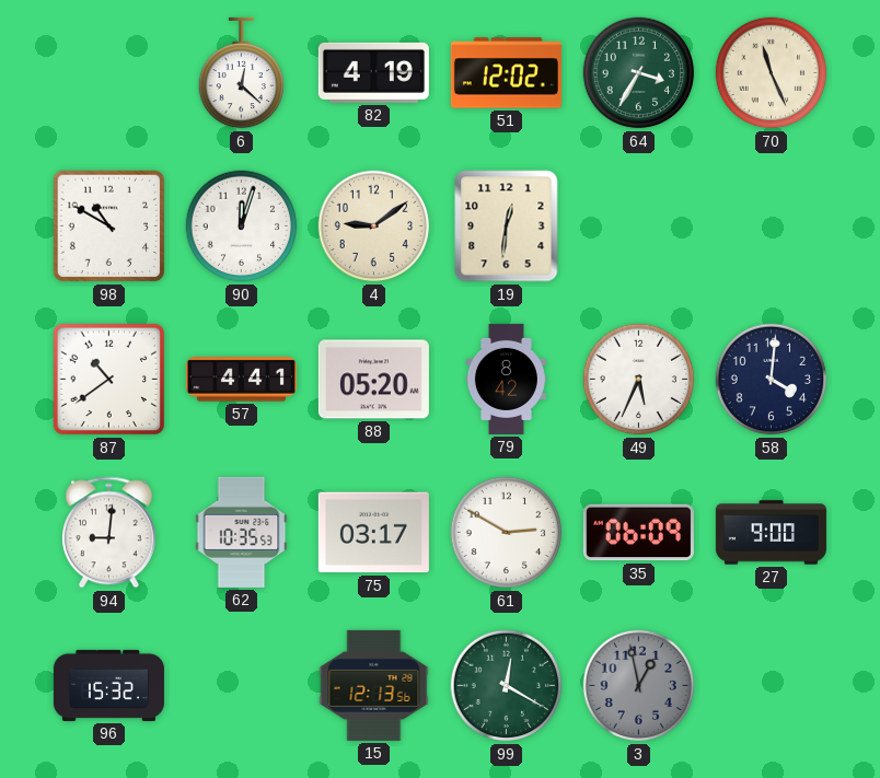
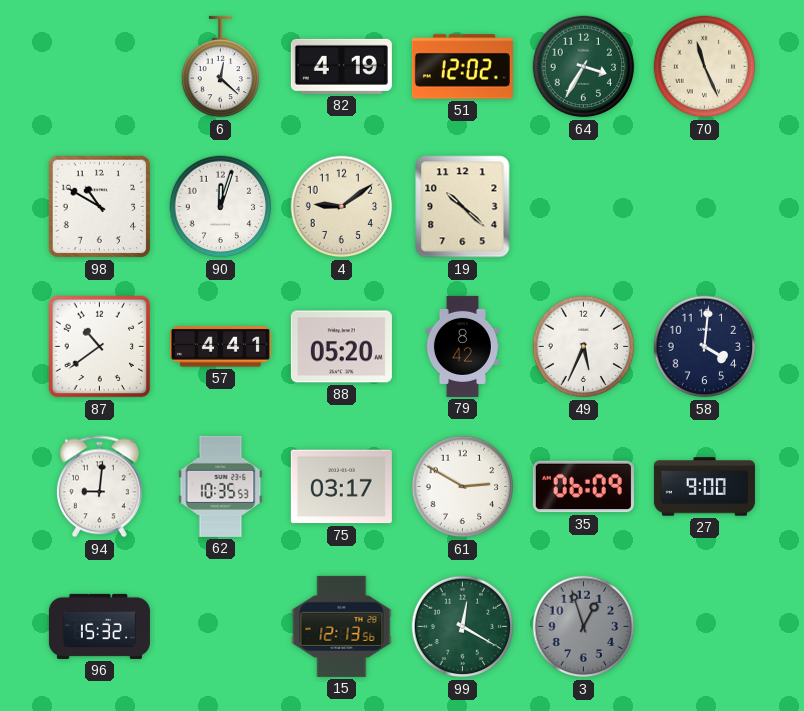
19: 12:31 -> 10:22 (463, 207)
3: 12:58 -> 12:57 (584, 627)
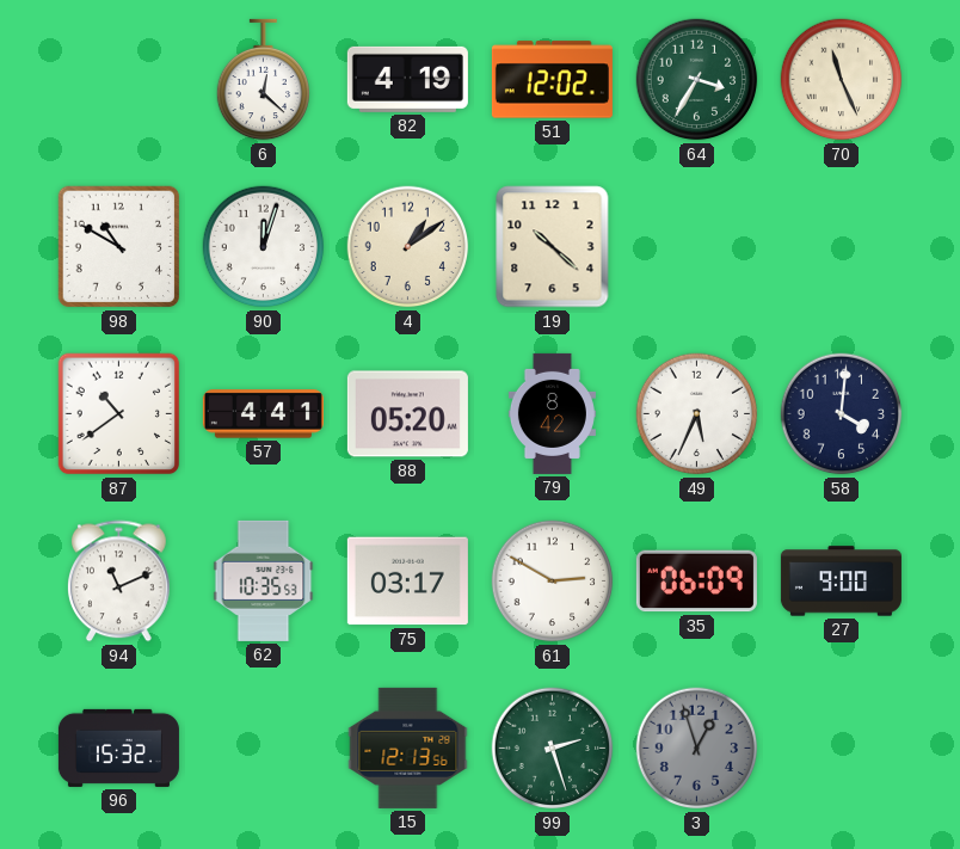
4: 9:09 -> 1:09 (408, 247)
94: 9:01 -> 11:11 (119, 582)
99: 12:20 -> 2:27 (553, 749)
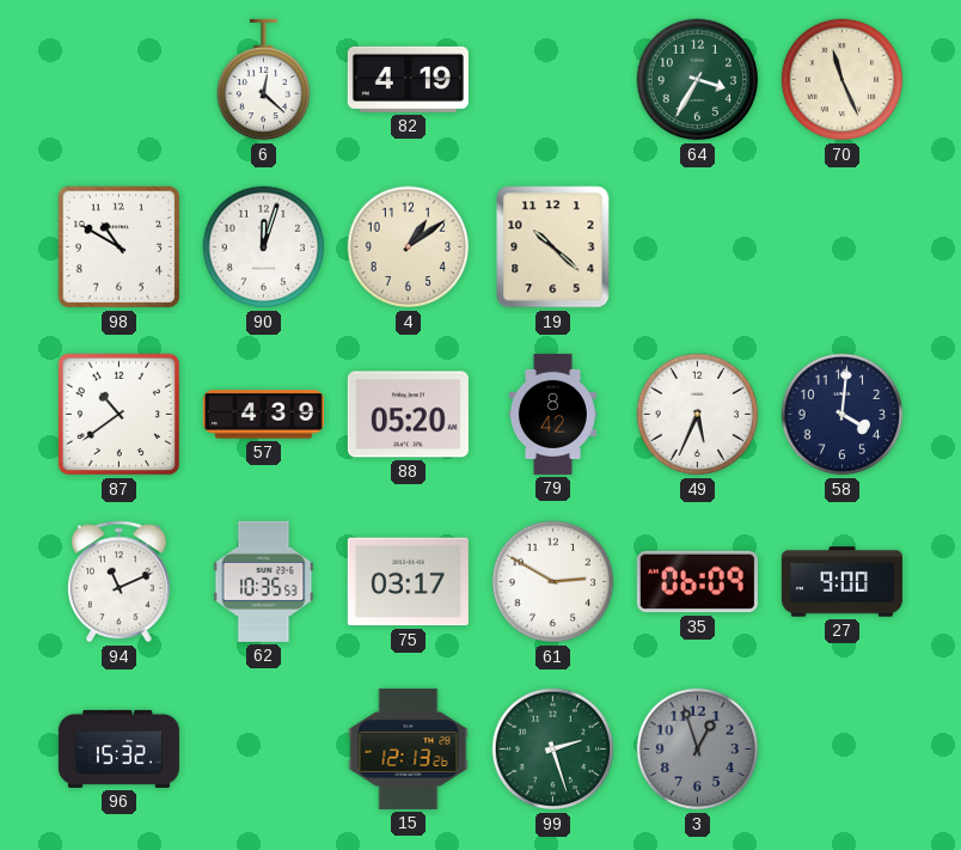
51: 12:02 -> none (552, 80)
57: 4:41 -> 4:39 (263, 415)
15: 12:13:56 -> 12:13:26 (409, 748)
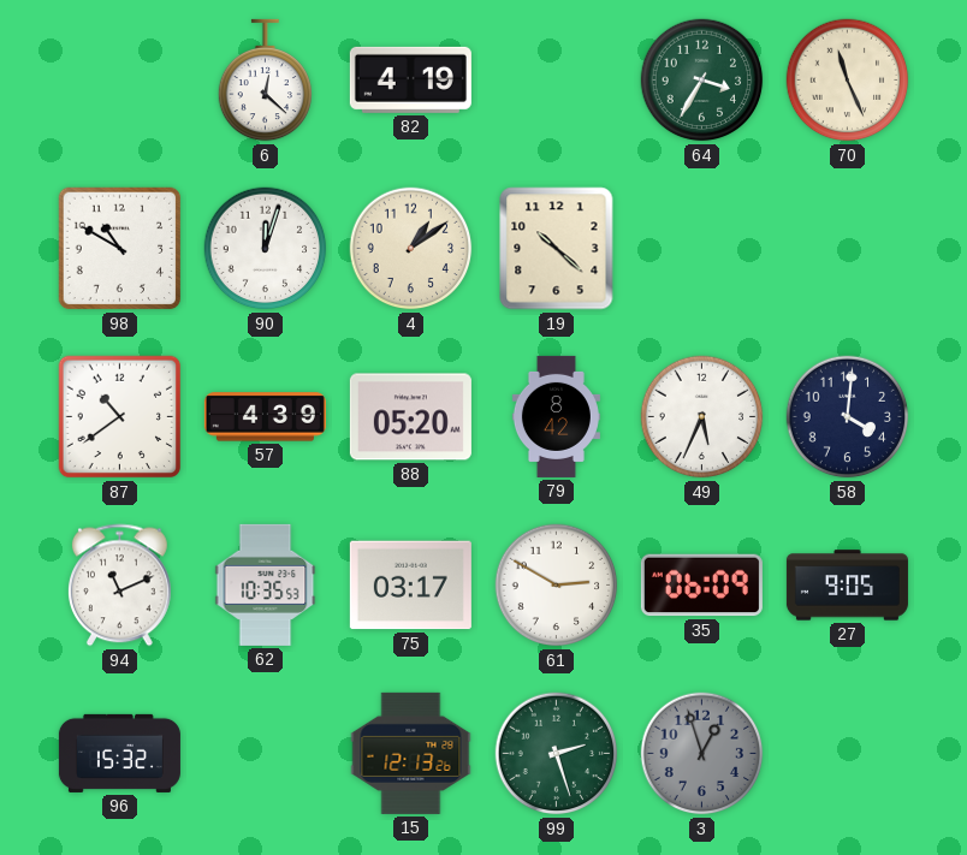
27: 9:00 -> 9:05 (847, 586)
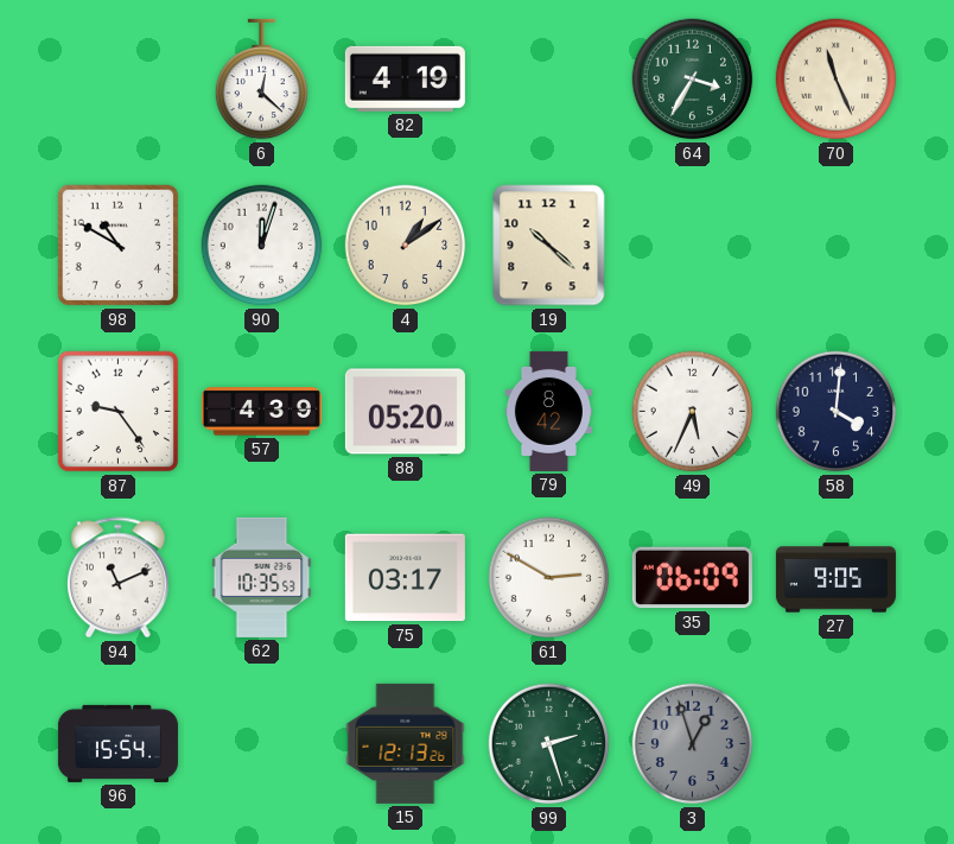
87: 10:39 -> 9:24 (119, 412)
96: 15:32 -> 15:54 (117, 743)
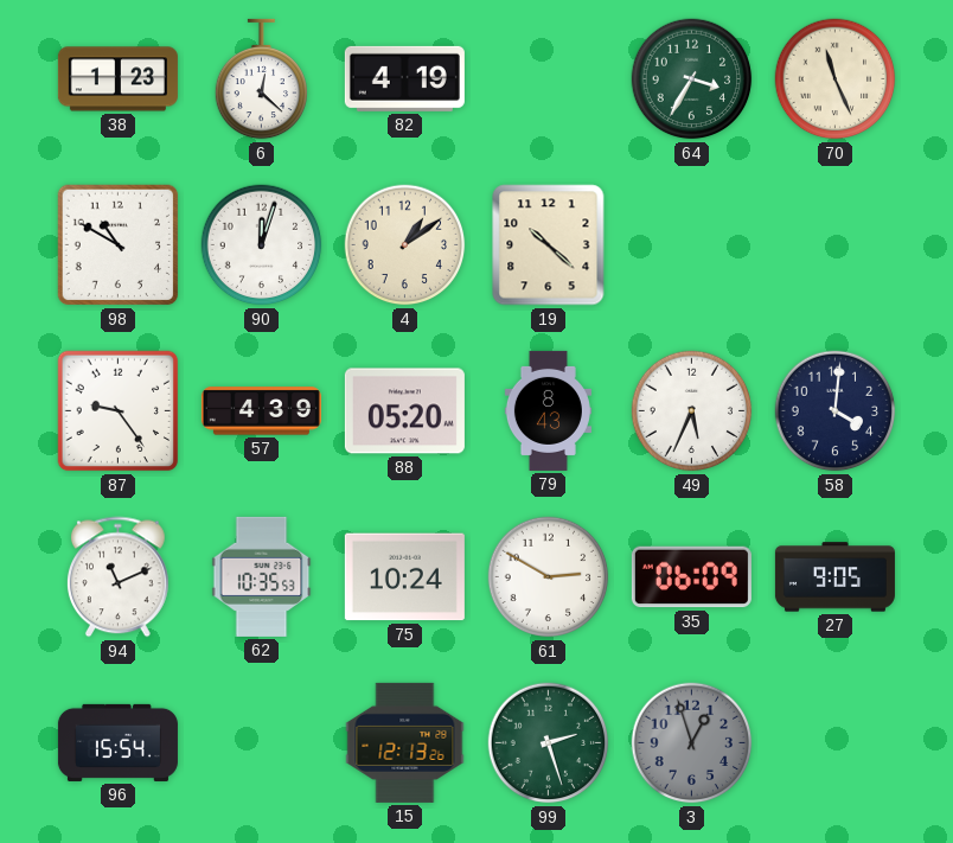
38: none -> 1:23 (117, 79)
79: 8:42 -> 8:43 (548, 410)
75: 03:17 -> 10:24 (404, 577)
